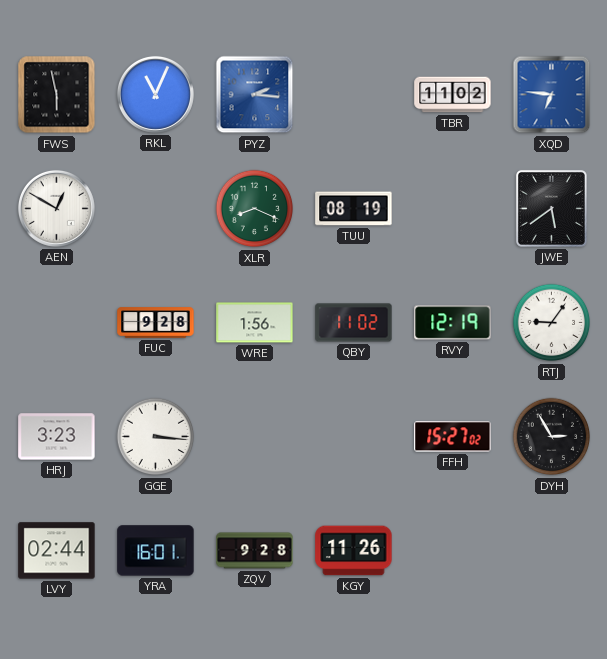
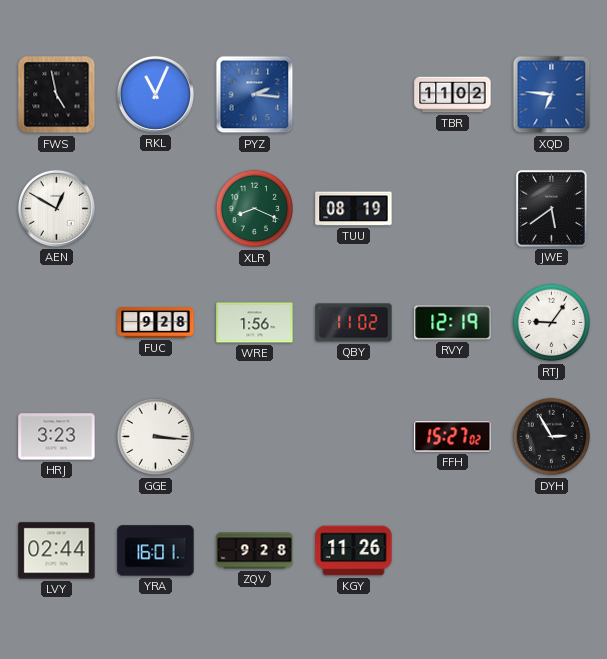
FWS: 5:58 -> 4:58 (57, 95)
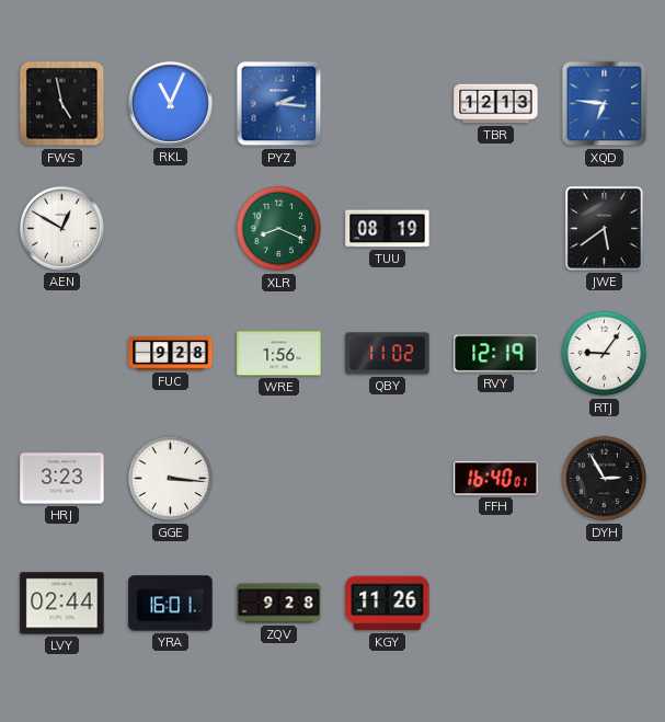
TBR: 11:02 -> 12:13 (496, 104)
FFH: 15:27 -> 16:40 (496, 479)
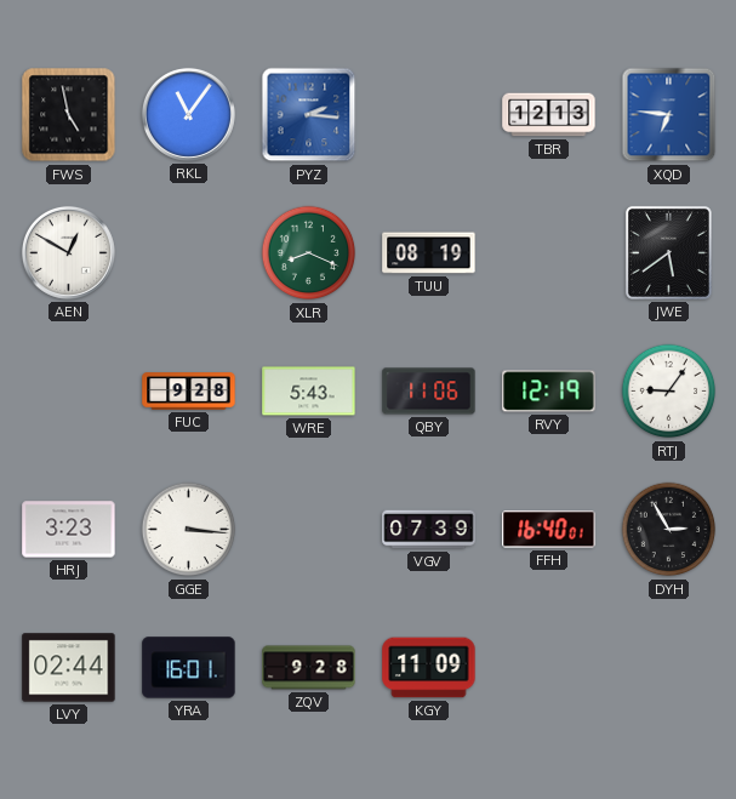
RKL: 11:04 -> 11:06 (188, 114)
WRE: 1:56 -> 5:43 (309, 392)
QBY: 11:02 -> 11:06 (429, 392)
VGV: none -> 07:39 (429, 530)
KGY: 11:26 -> 11:09 (429, 668)
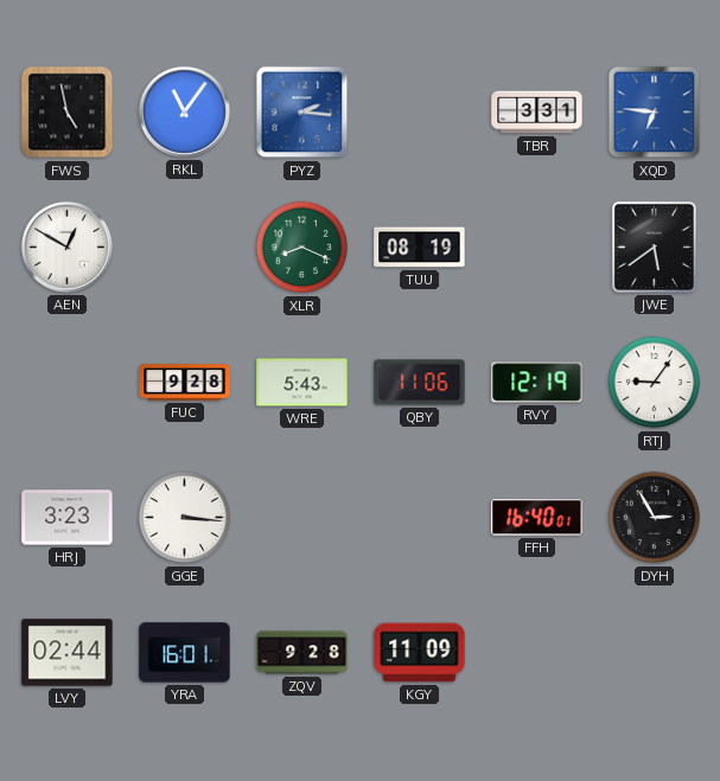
TBR: 12:13 -> 3:31 (537, 113)
VGV: 07:39 -> none (429, 530)
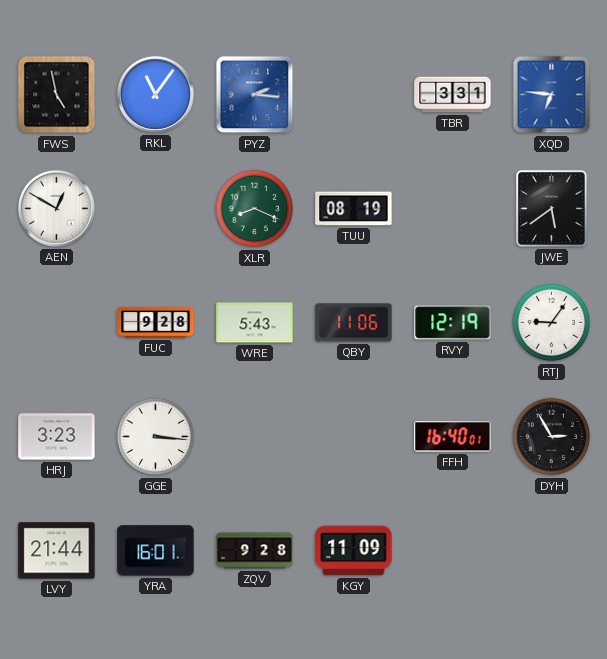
LVY: 02:44 -> 21:44 (57, 551)
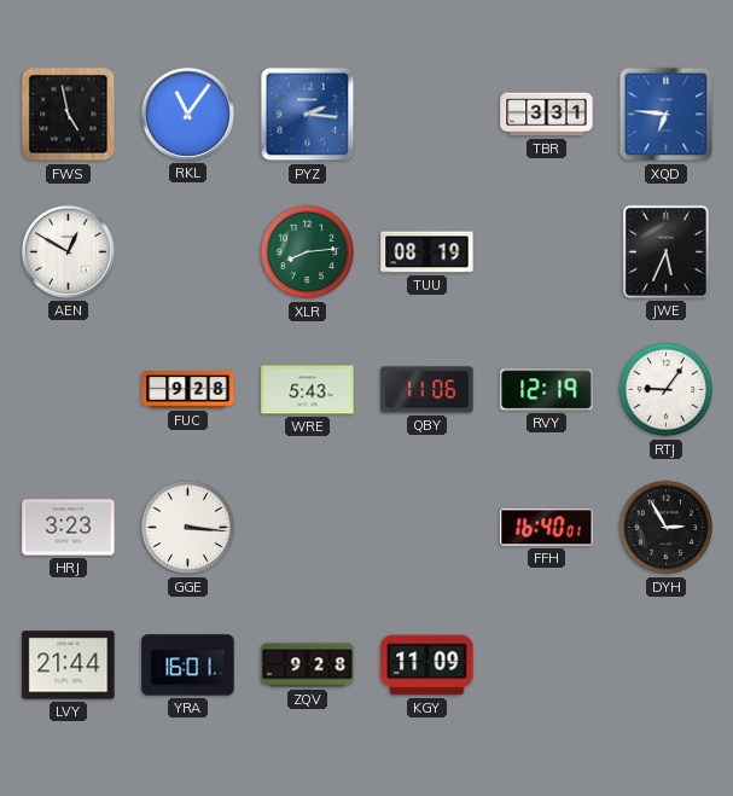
XLR: 8:19 -> 8:14 (308, 252)
JWE: 5:39 -> 5:34 (665, 251)
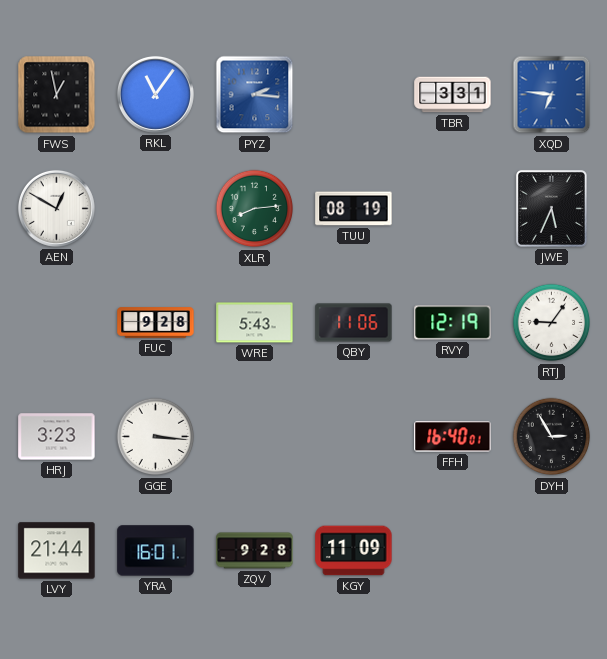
FWS: 4:58 -> 12:58 (57, 95)
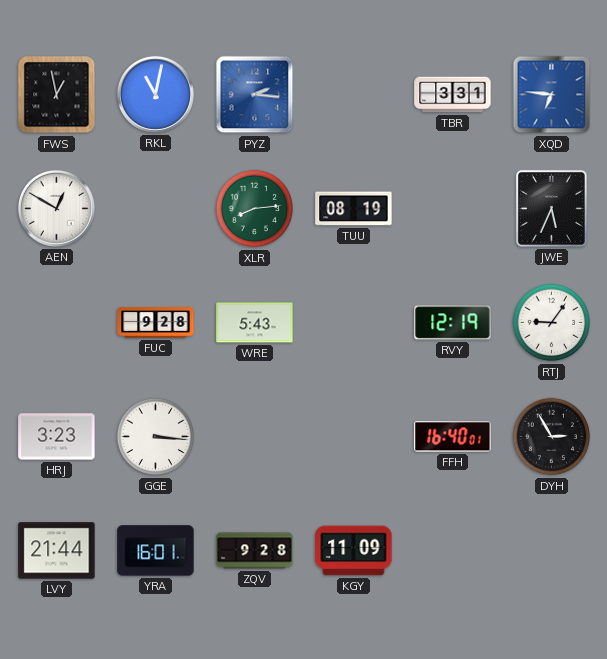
RKL: 11:06 -> 11:02 (155, 94)
QBY: 11:06 -> none (354, 323)
